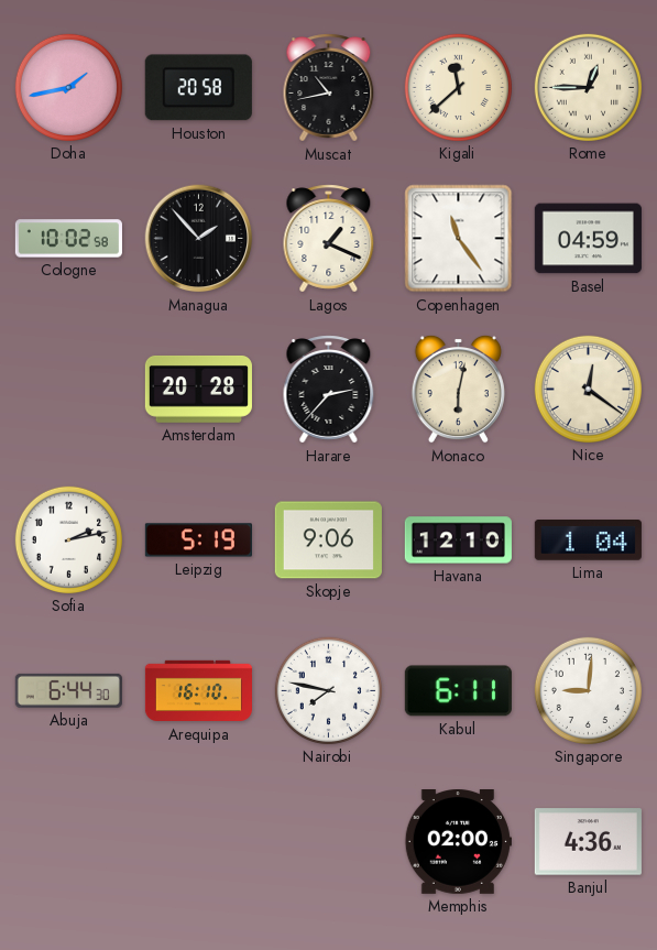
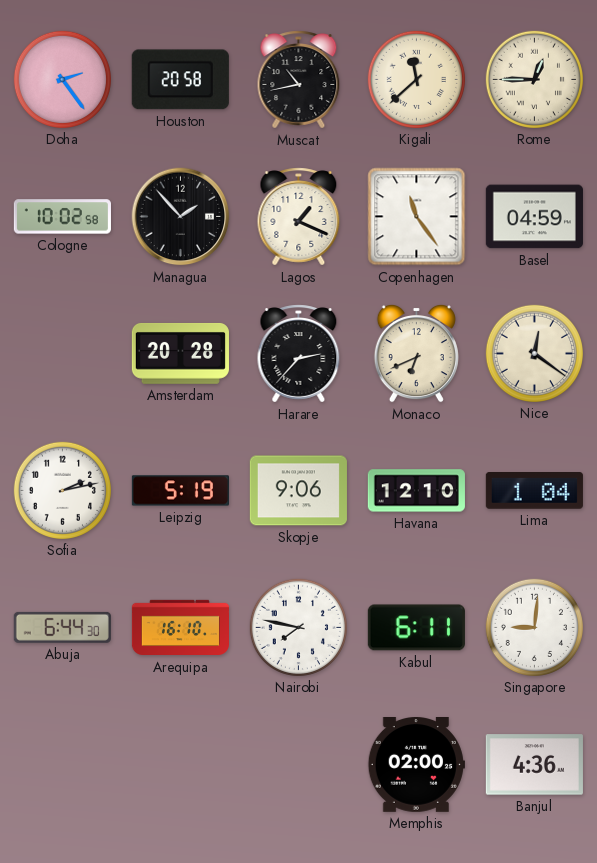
Doha: 1:43 -> 2:24 (62, 79)
Monaco: 6:02 -> 6:41 (416, 353)
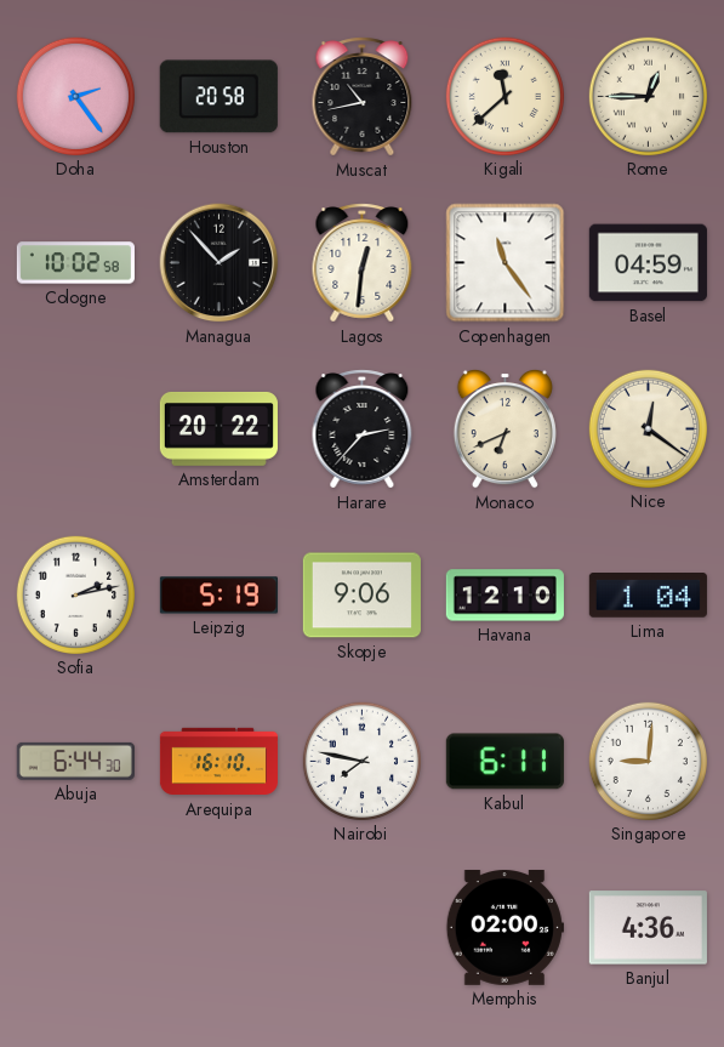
Lagos: 1:19 -> 12:31 (363, 263)
Amsterdam: 20:28 -> 20:22 (218, 429)
